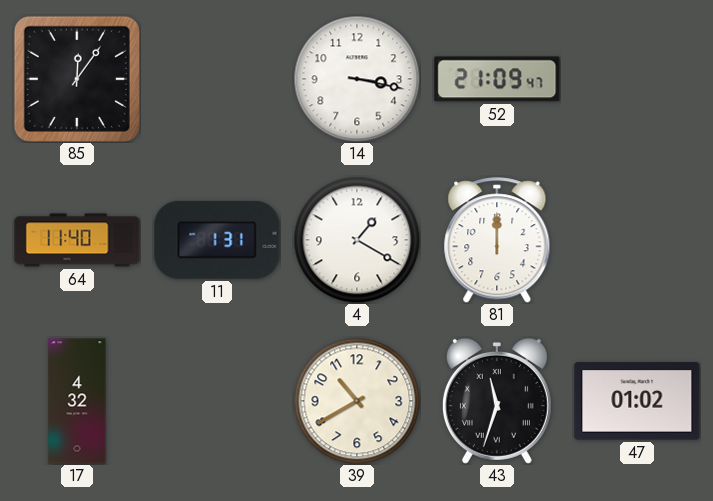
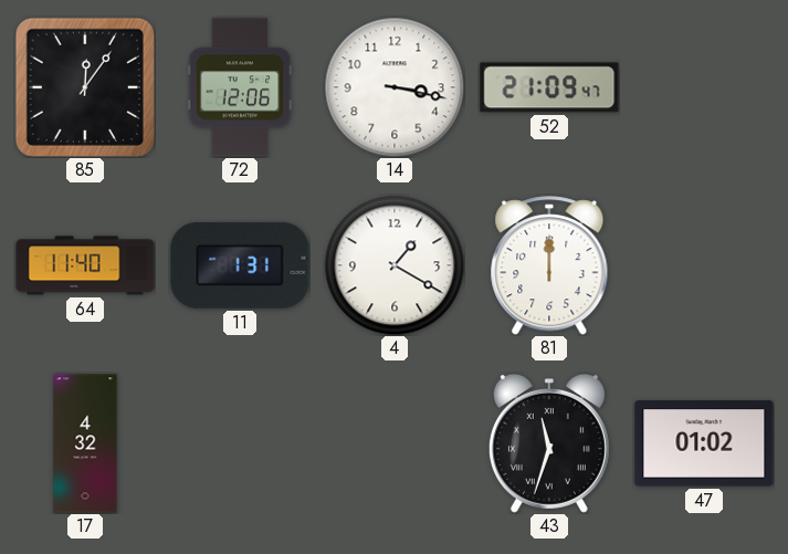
72: none -> 12:06 (240, 87)
39: 10:40 -> none (357, 401)
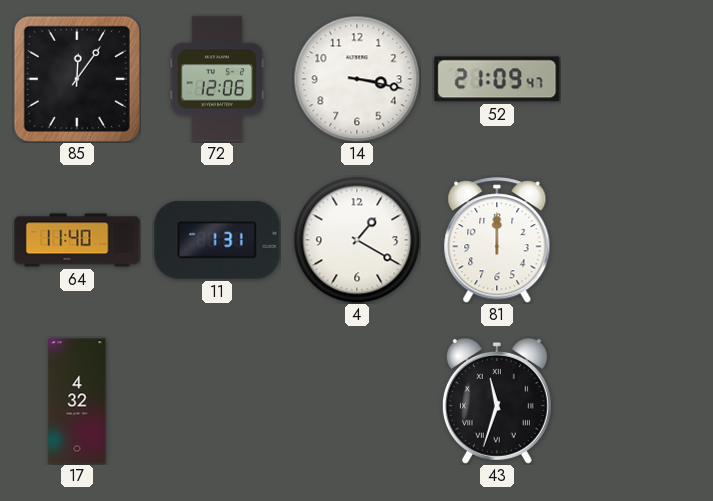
47: 01:02 -> none (704, 443)
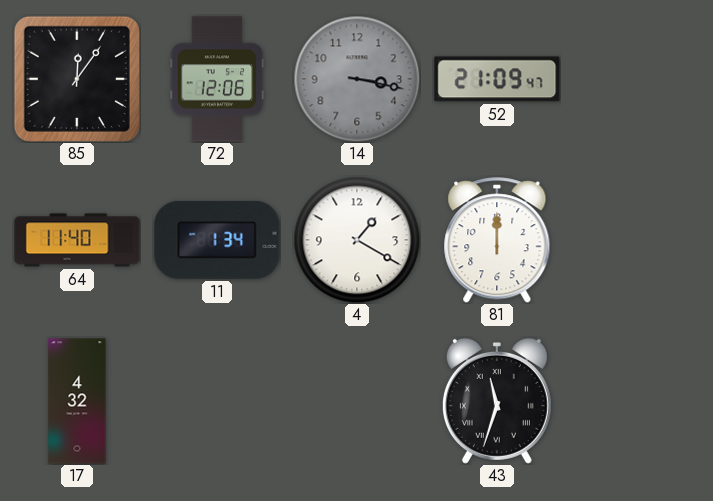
14 dial: white -> grey (357, 79)
11: 1:31 -> 1:34 (217, 240)
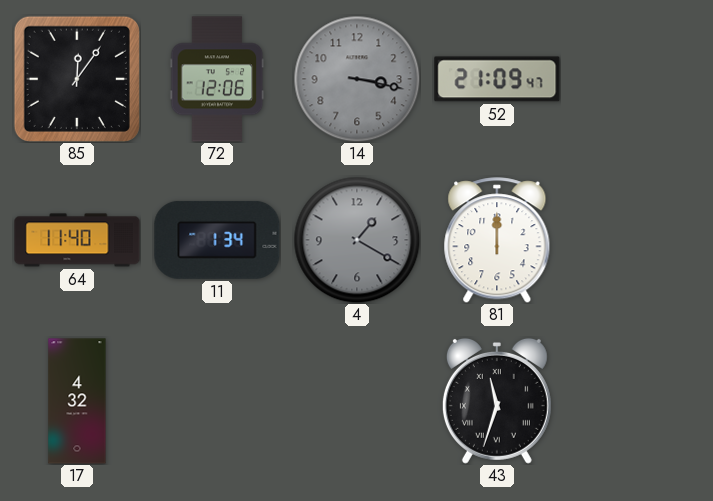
4 dial: white -> grey (357, 240)
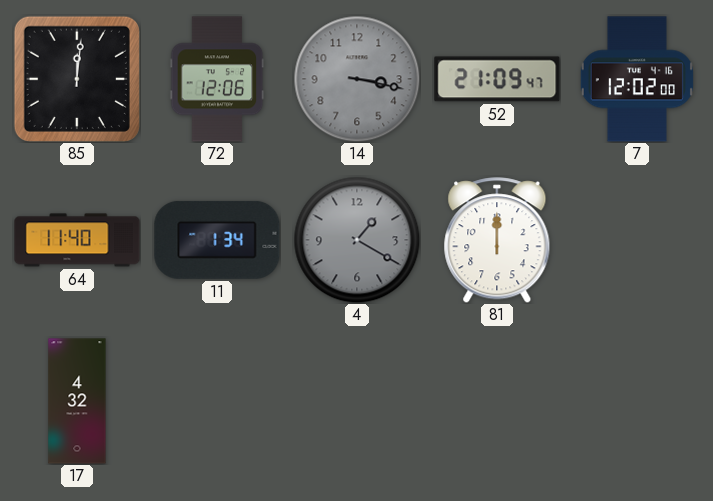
85: 12:06 -> 12:01 (77, 79)
7: none -> 12:02 (637, 79)
43: 11:33 -> none (497, 401)
